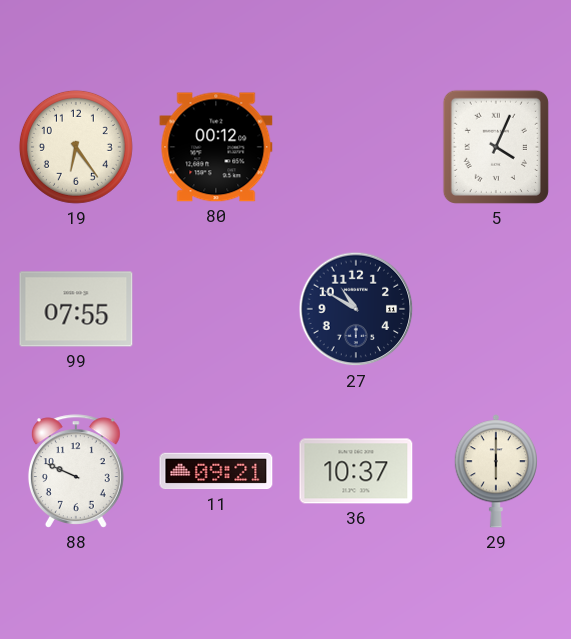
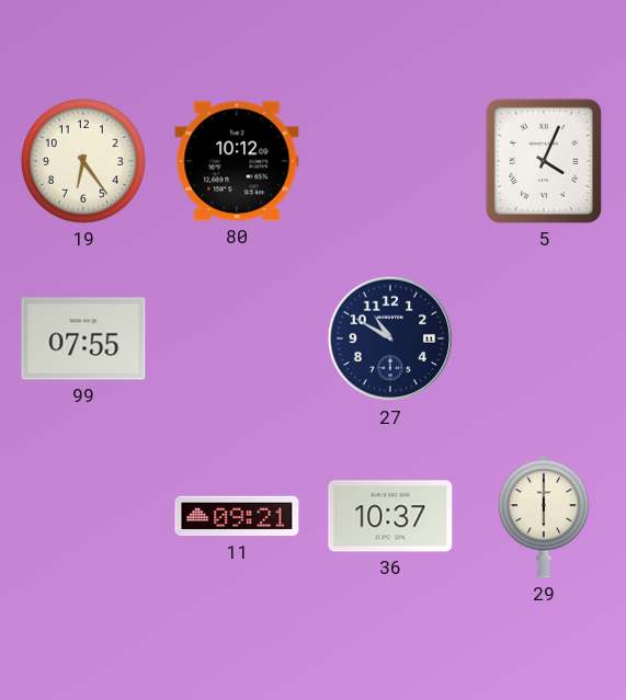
80: 00:12 -> 10:12 (237, 161)
88: 9:49 -> none (76, 471)
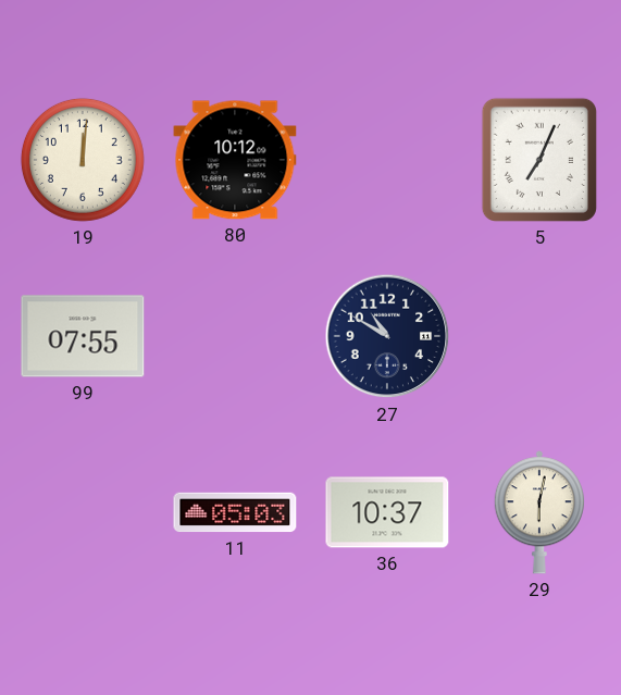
19: 6:24 -> 12:01 (83, 160)
5: 4:04 -> 7:04 (539, 160)
11: 09:21 -> 05:03 (235, 512)
29: 6:00 -> 6:02 (539, 512)
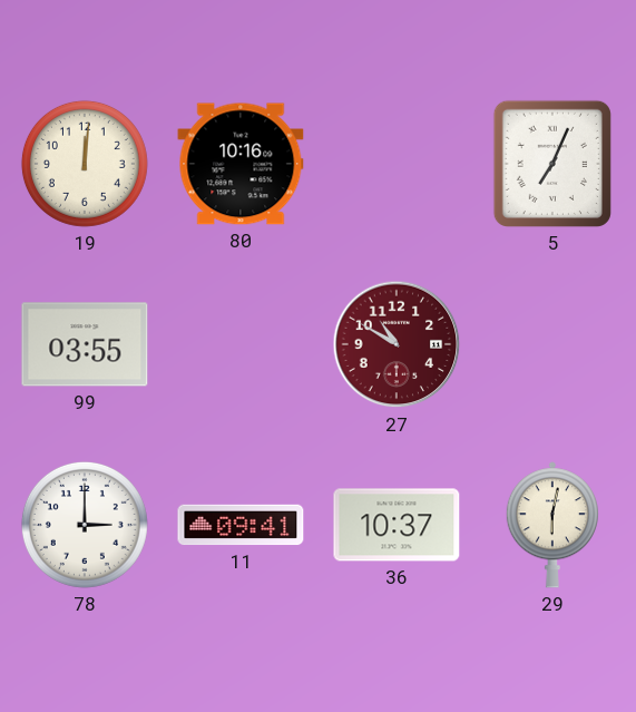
80: 10:12 -> 10:16 (241, 164)
99: 07:55 -> 03:55 (85, 344)
27 dial: navy -> burgundy (397, 344)
78: none -> 3:00 (85, 525)
11: 05:03 -> 09:41 (241, 525)
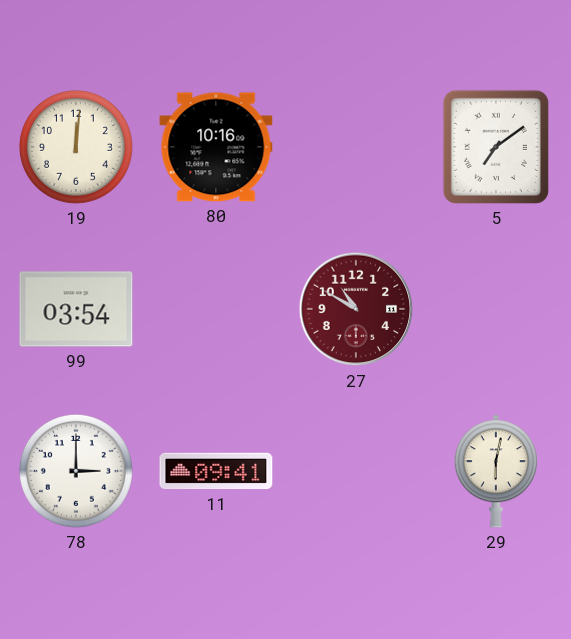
5: 7:04 -> 7:09 (496, 147)
99: 03:55 -> 03:54 (76, 309)
36: 10:37 -> none (397, 525)
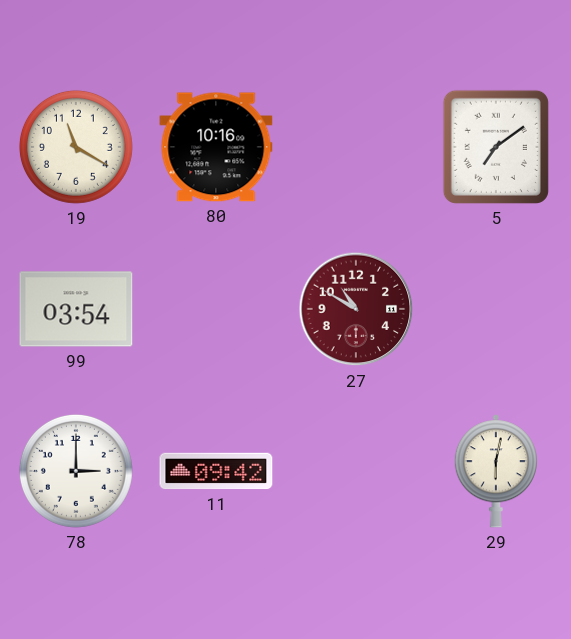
19: 12:01 -> 11:20 (76, 147)
11: 09:41 -> 09:42 (216, 471)
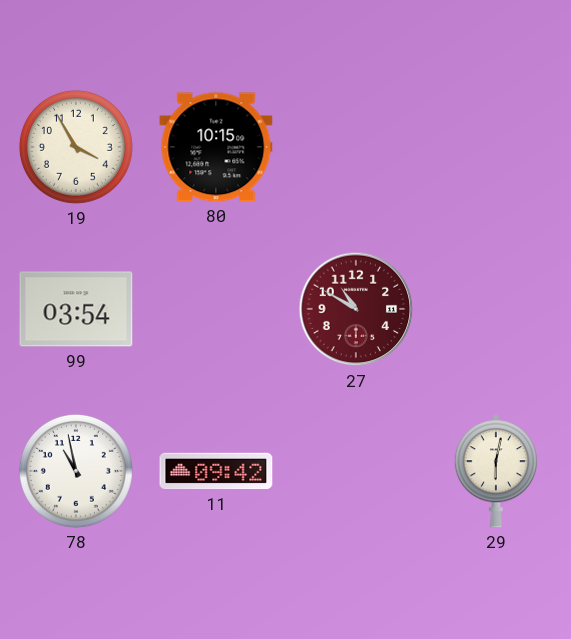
19: 11:20 -> 3:55 (76, 147)
80: 10:16 -> 10:15 (216, 147)
5: 7:09 -> none (496, 147)
78: 3:00 -> 10:58 (76, 471)
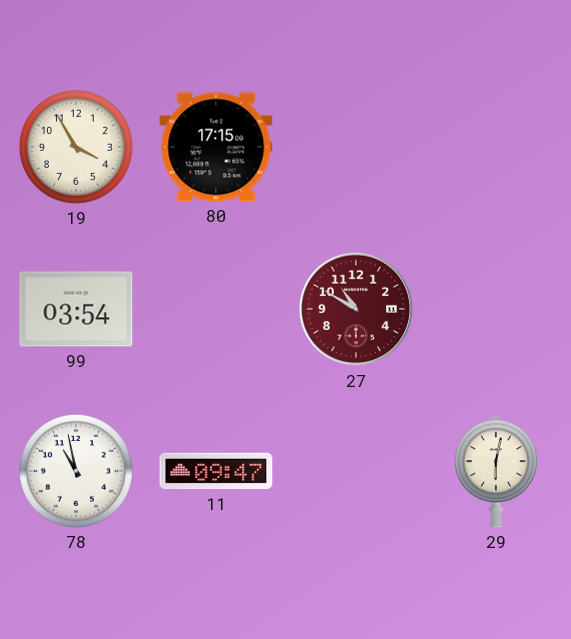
80: 10:15 -> 17:15 (216, 147)
11: 09:42 -> 09:47 (216, 471)
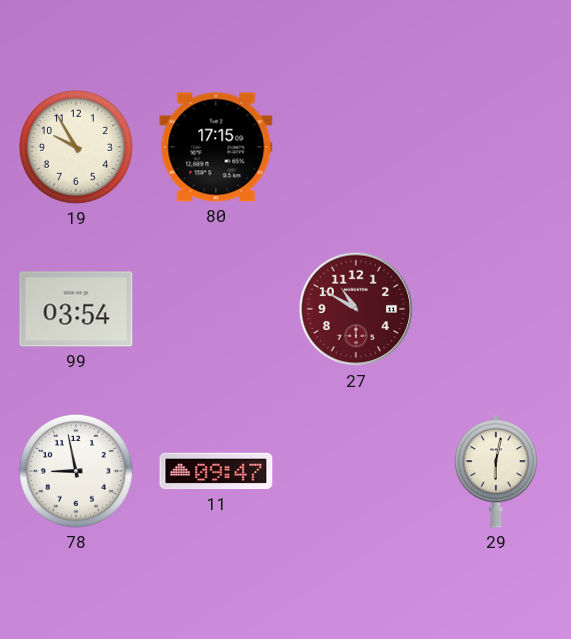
19: 3:55 -> 9:55 (76, 147)
78: 10:58 -> 8:58 (76, 471)
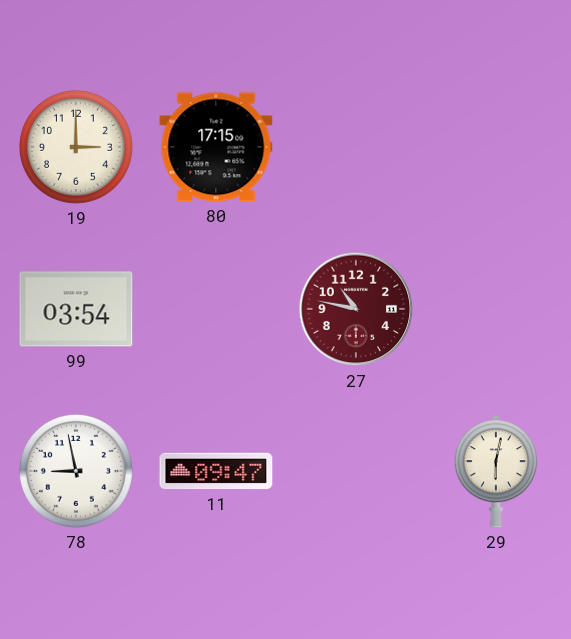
19: 9:55 -> 3:00 (76, 147)
27: 10:50 -> 10:47 (356, 309)
